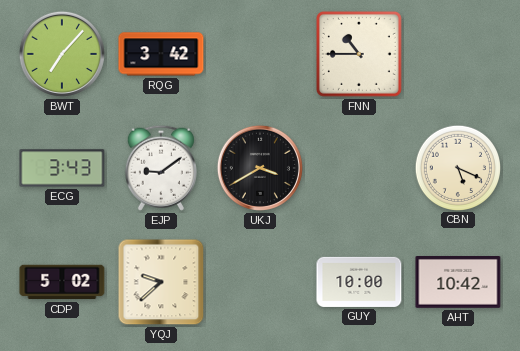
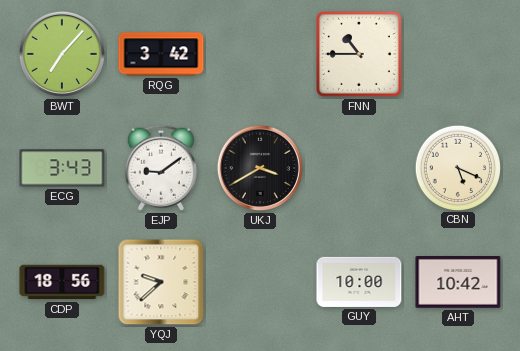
CDP: 5:02 -> 18:56 (62, 282)
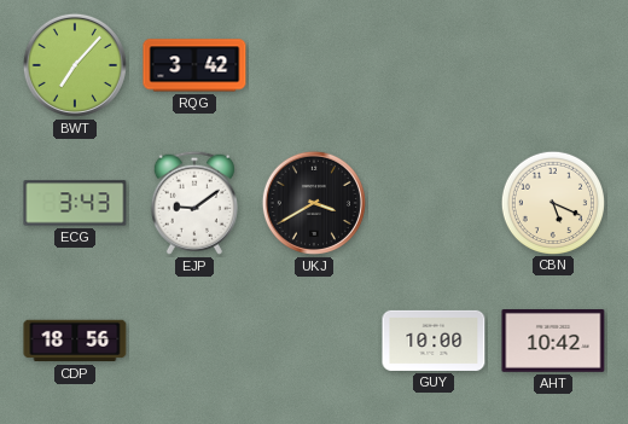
FNN: 10:45 -> none (359, 54)
YQJ: 9:38 -> none (161, 282)
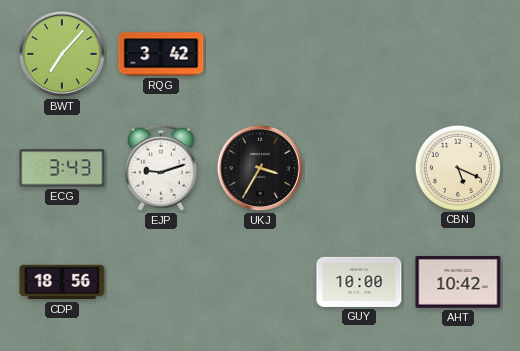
EJP: 9:09 -> 9:12 (161, 168)
UKJ: 3:40 -> 3:35 (260, 168)
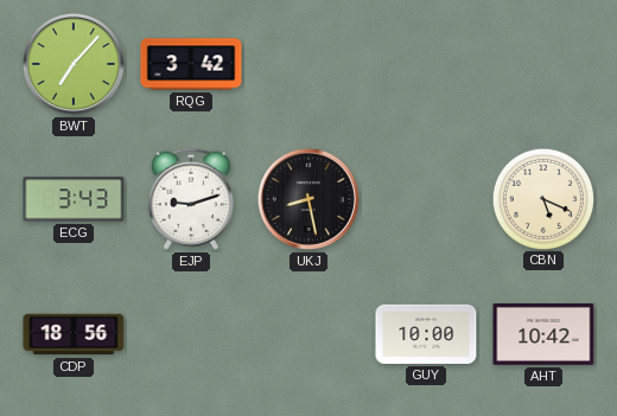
UKJ: 3:35 -> 8:28 (308, 199)
